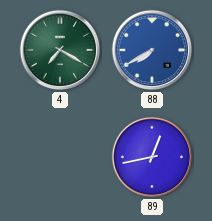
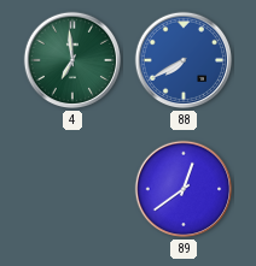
4: 7:20 -> 6:59 (72, 60)
89: 12:43 -> 12:39 (184, 189)
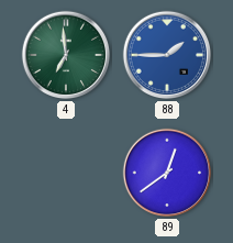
88: 7:40 -> 1:45 (167, 55)
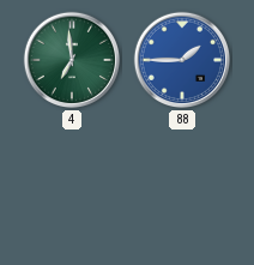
89: 12:39 -> none (167, 173)
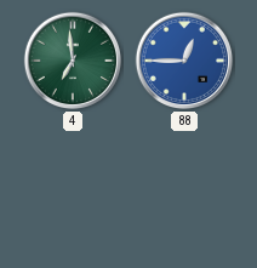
88: 1:45 -> 12:45 (184, 61)
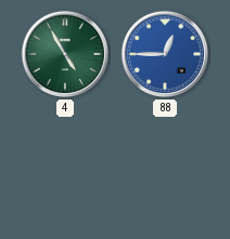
4: 6:59 -> 4:55 (65, 54)
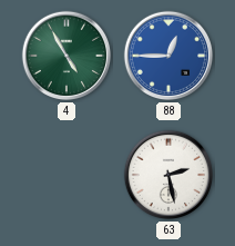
63: none -> 2:28 (168, 175)
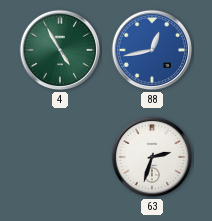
88: 12:45 -> 12:43 (152, 50)
63: 2:28 -> 2:33 (152, 157)
